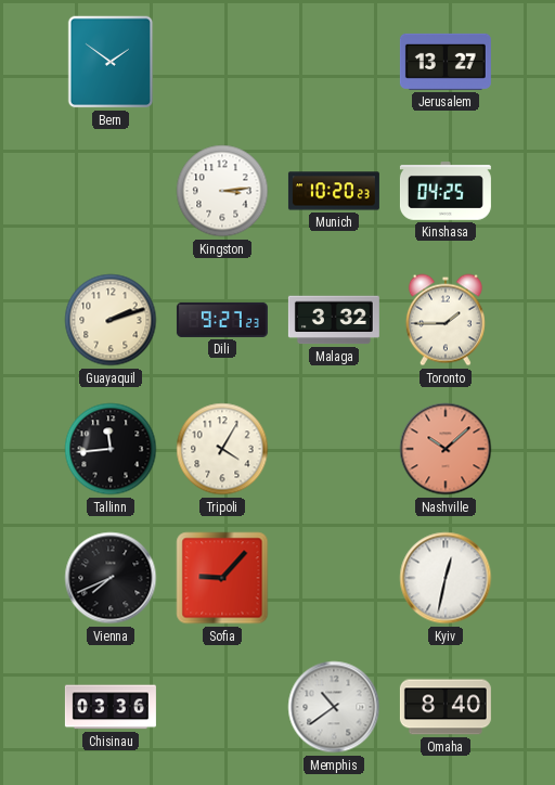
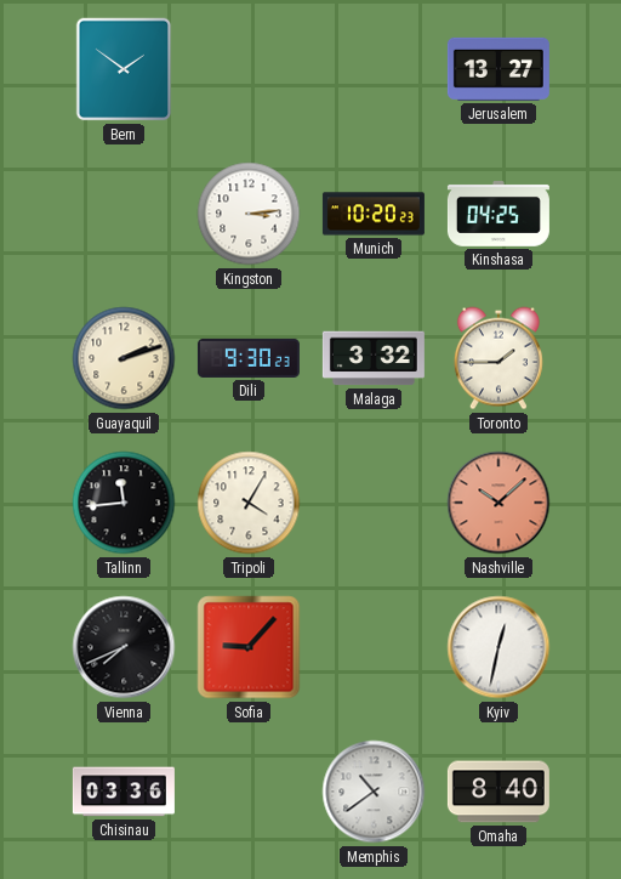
Dili: 9:27 -> 9:30 (249, 358)
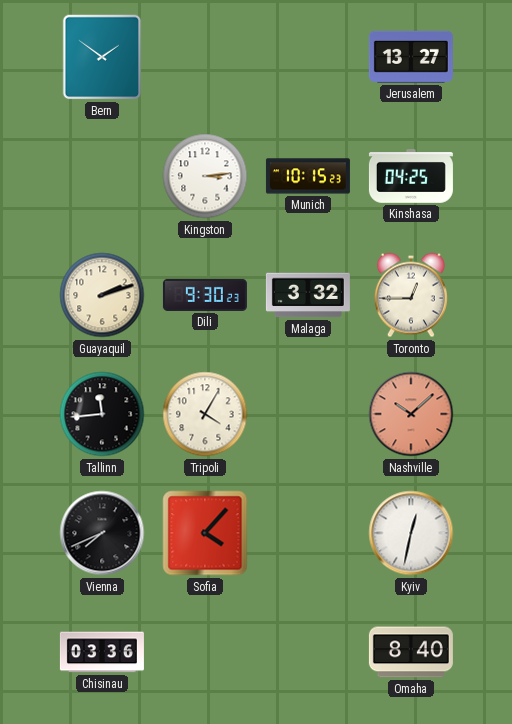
Munich: 10:20 -> 10:15 (308, 176)
Toronto: 1:45 -> 12:45 (411, 295)
Sofia: 9:07 -> 4:07 (205, 533)
Memphis: 10:39 -> none (374, 792)
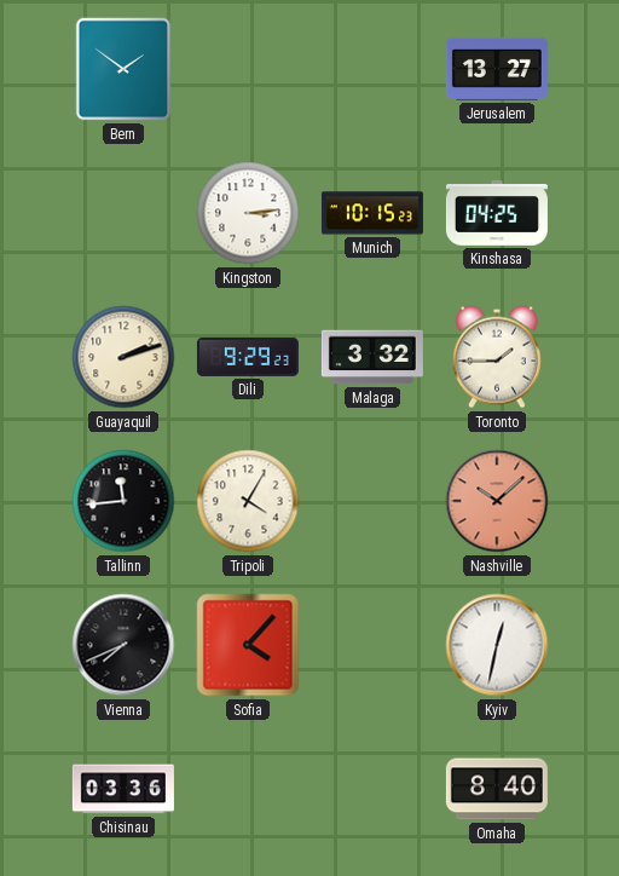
Dili: 9:30 -> 9:29 (248, 357)
Toronto: 12:45 -> 1:45 (497, 357)
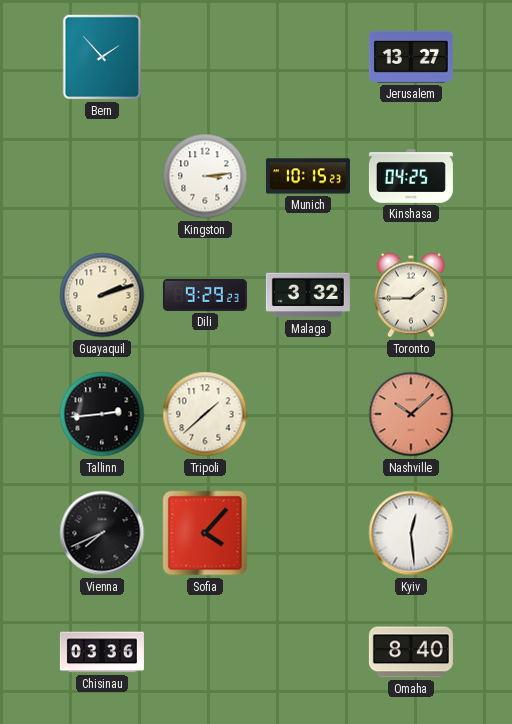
Bern: 1:51 -> 1:53 (102, 57)
Tallinn: 11:44 -> 2:44 (102, 414)
Tripoli: 4:05 -> 1:38 (205, 414)
Kyiv: 12:32 -> 12:29 (411, 533)
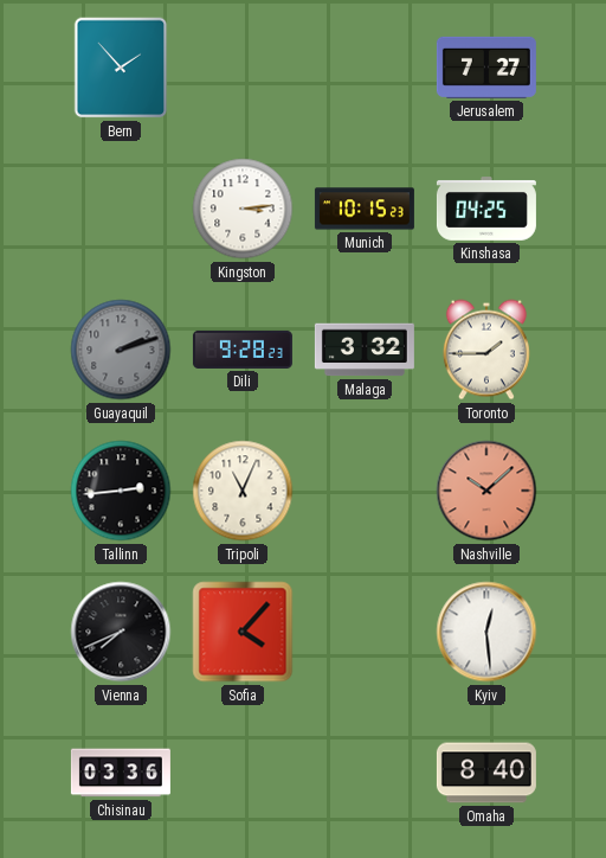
Jerusalem: 13:27 -> 7:27 (486, 68)
Guayaquil dial: cream -> grey (121, 350)
Dili: 9:29 -> 9:28 (243, 350)
Tripoli: 1:38 -> 11:04 (243, 491)
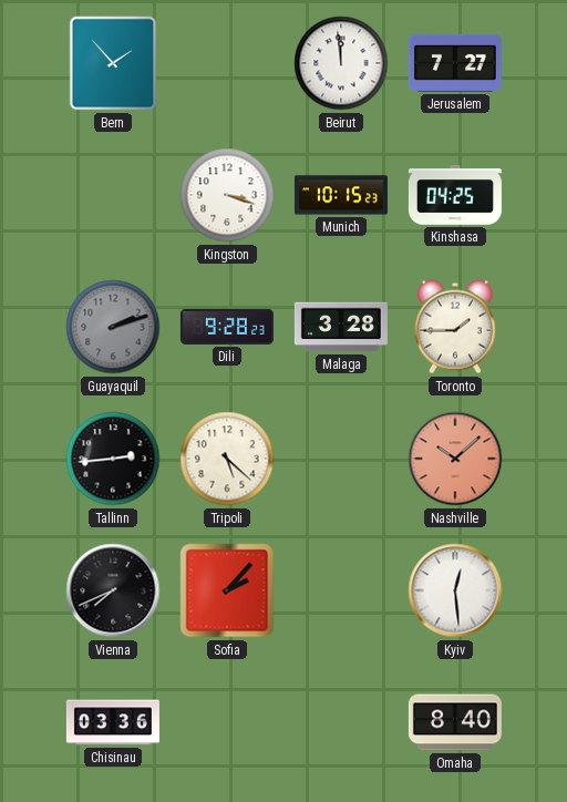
Beirut: none -> 11:59 (341, 63)
Kingston: 3:14 -> 3:18 (227, 195)
Malaga: 3:32 -> 3:28 (341, 327)
Tripoli: 11:04 -> 5:22 (227, 459)
Sofia: 4:07 -> 2:07 (227, 590)
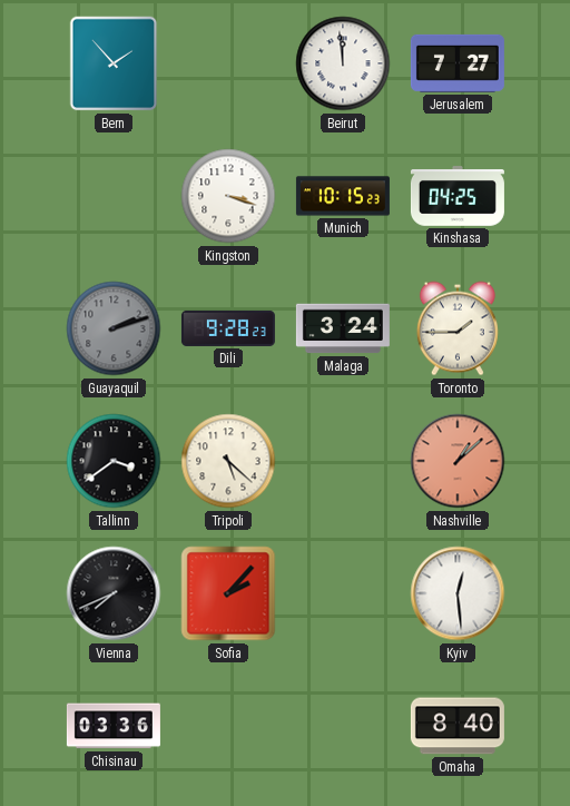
Malaga: 3:28 -> 3:24 (343, 328)
Tallinn: 2:44 -> 3:39 (114, 461)
Nashville: 10:08 -> 1:08 (458, 461)
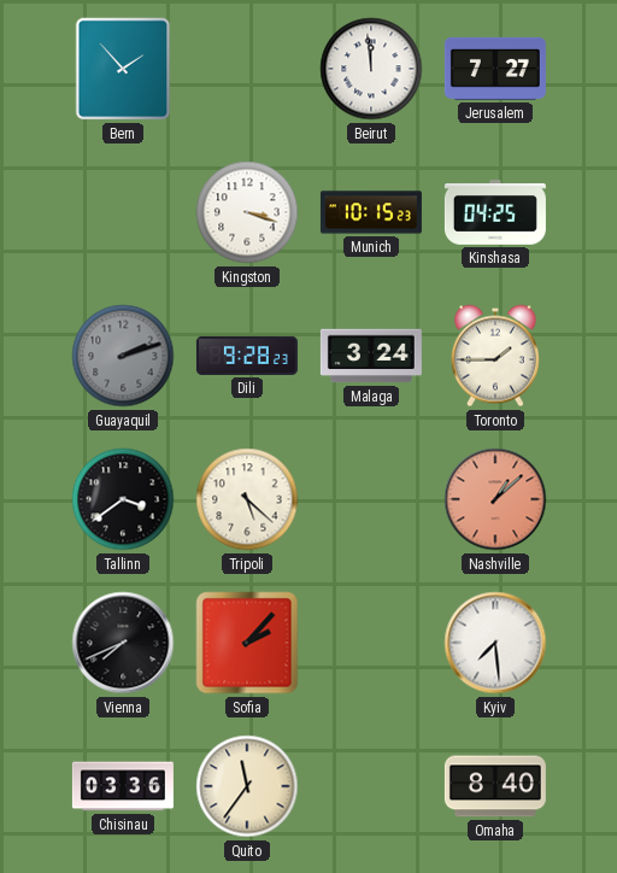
Kyiv: 12:29 -> 7:29 (495, 643)
Quito: none -> 11:36 (247, 786)
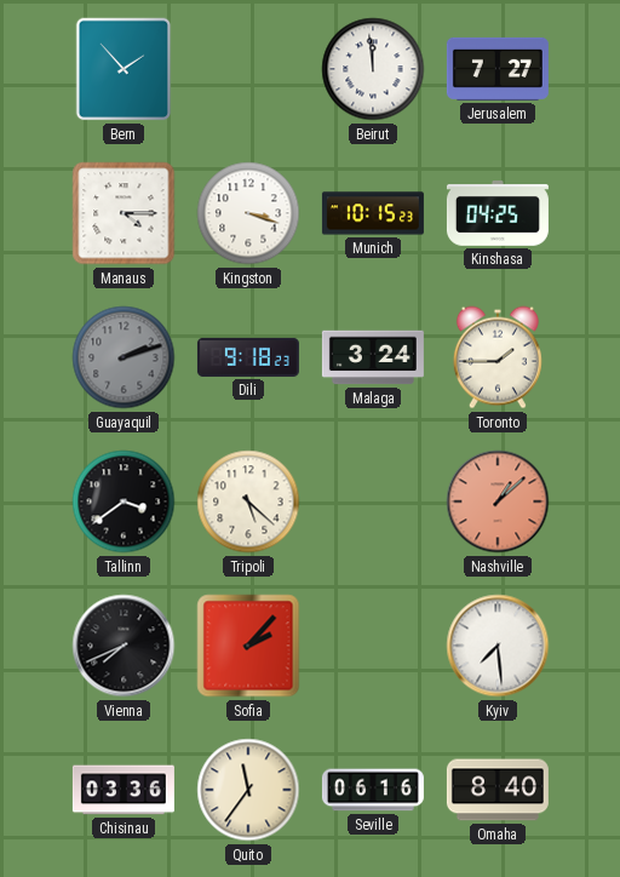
Manaus: none -> 4:15 (124, 213)
Dili: 9:28 -> 9:18 (248, 357)
Seville: none -> 06:16 (373, 790)
